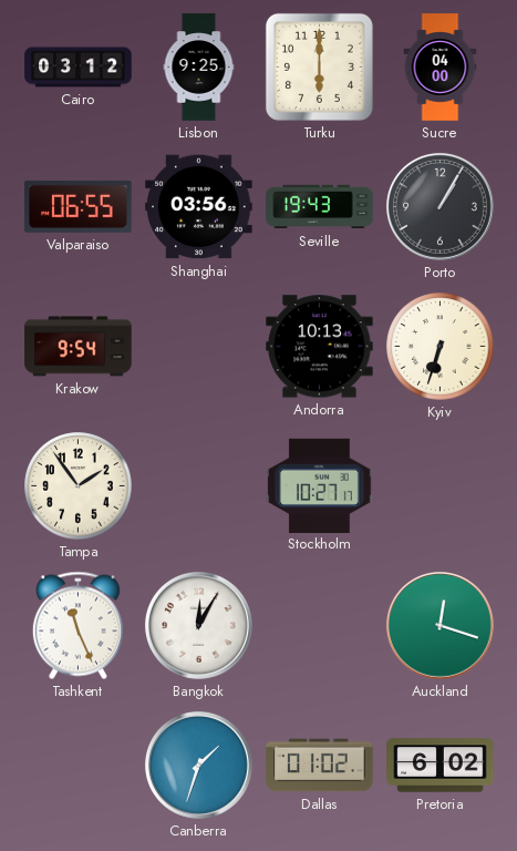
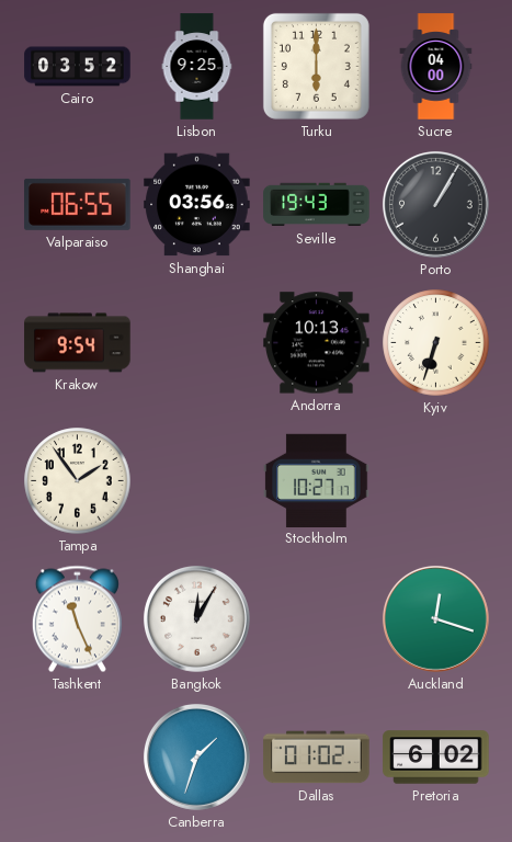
Cairo: 03:12 -> 03:52 (78, 67)
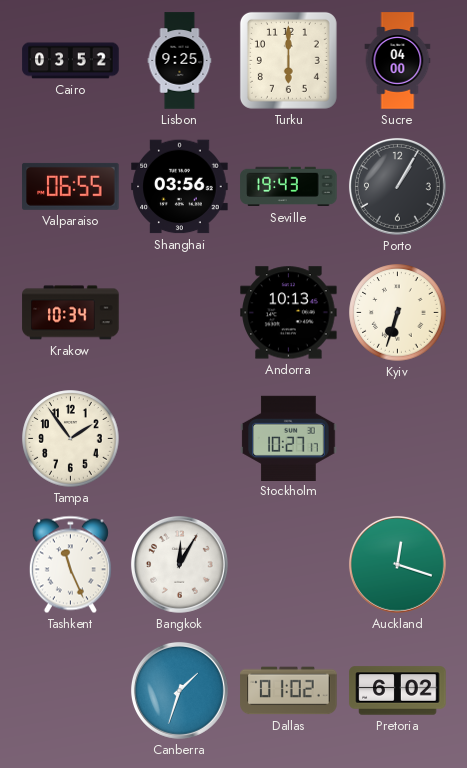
Krakow: 9:54 -> 10:34 (71, 313)
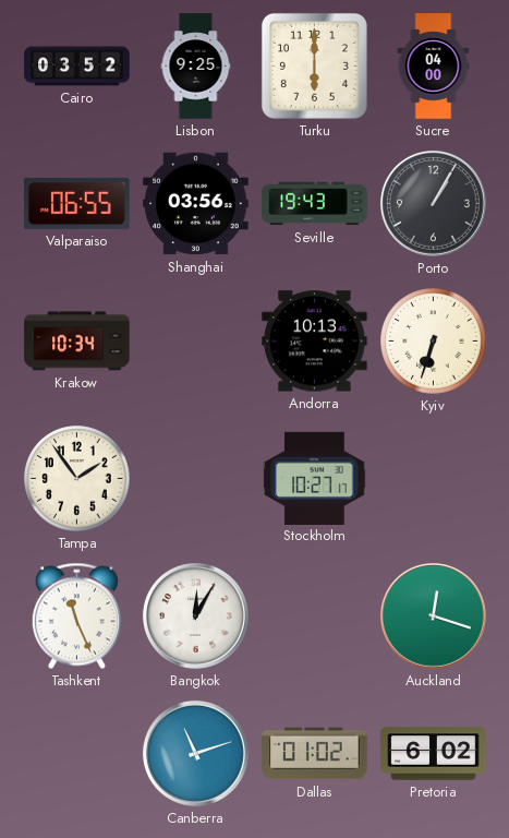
Canberra: 1:33 -> 11:12 (195, 753)
